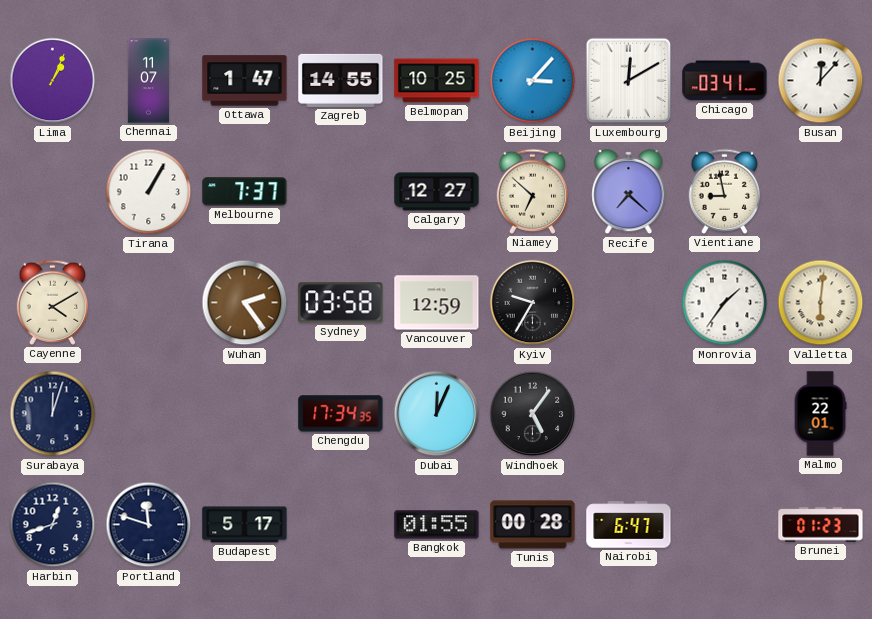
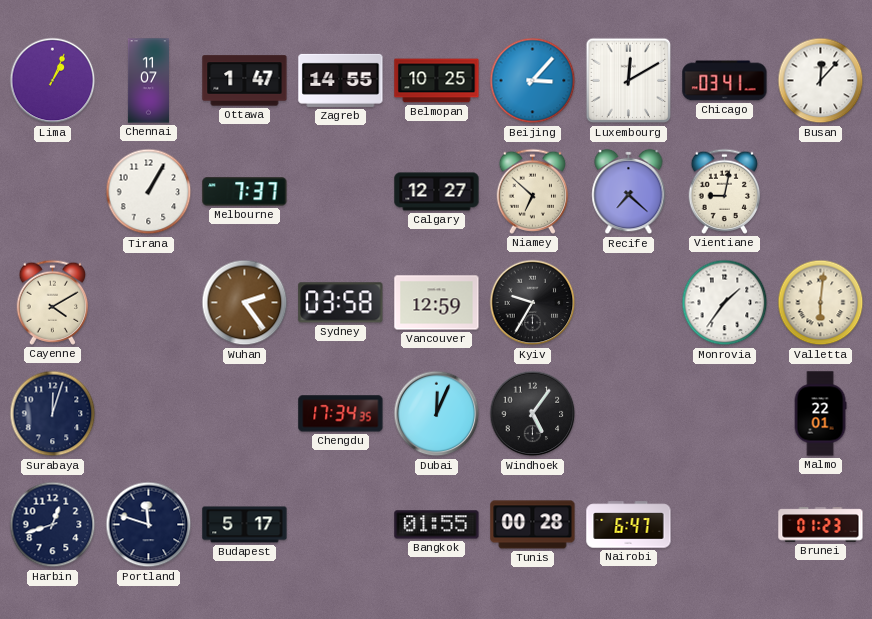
Vientiane: 8:58 -> 9:02 (725, 191)
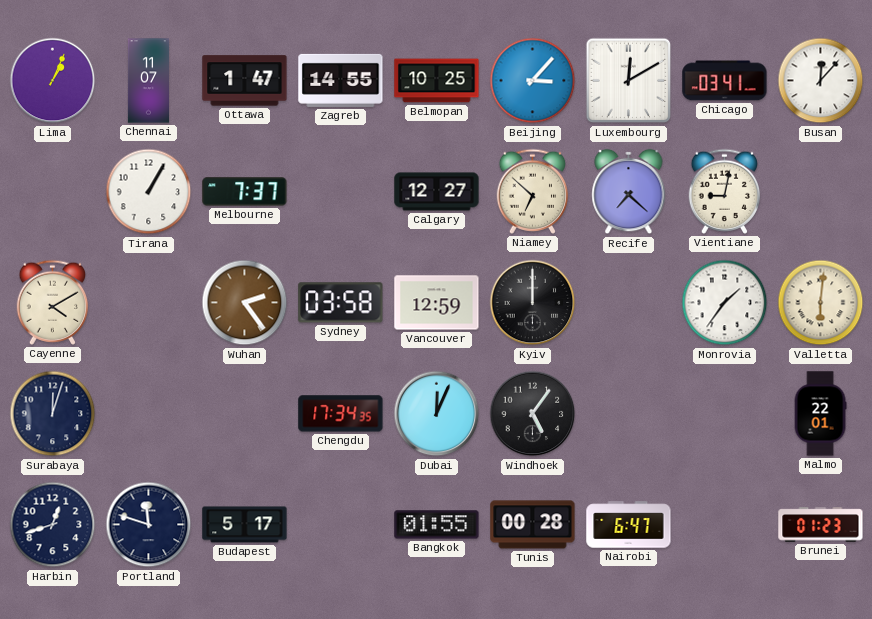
Kyiv: 9:35 -> 12:00 (533, 303)
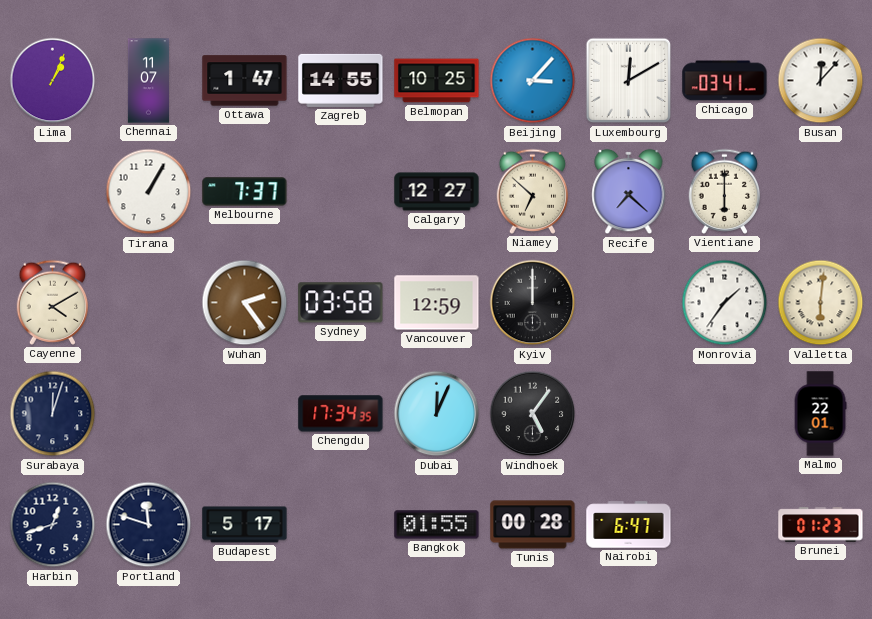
Vientiane: 9:02 -> 6:00 (725, 191)
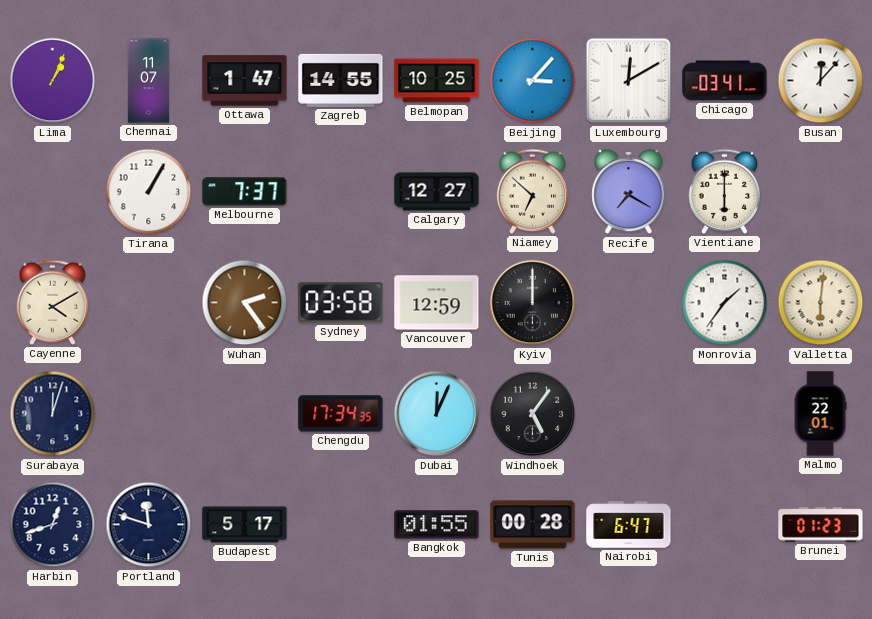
Recife: 7:22 -> 7:20 (629, 192)
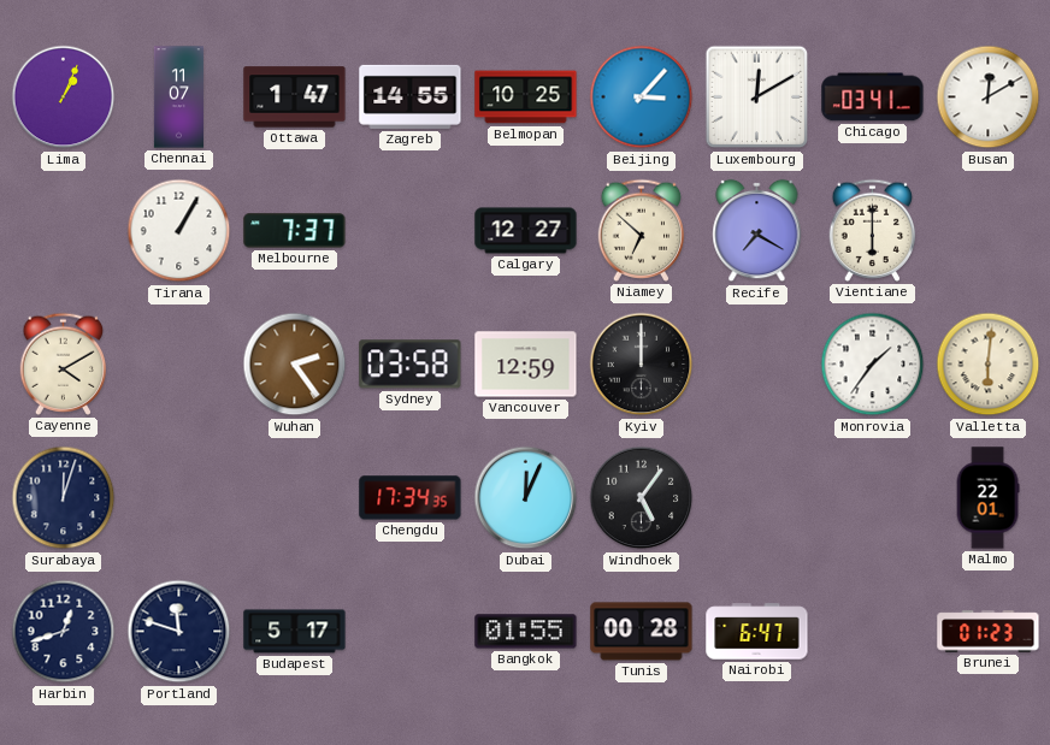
Busan: 12:07 -> 12:10 (989, 97)
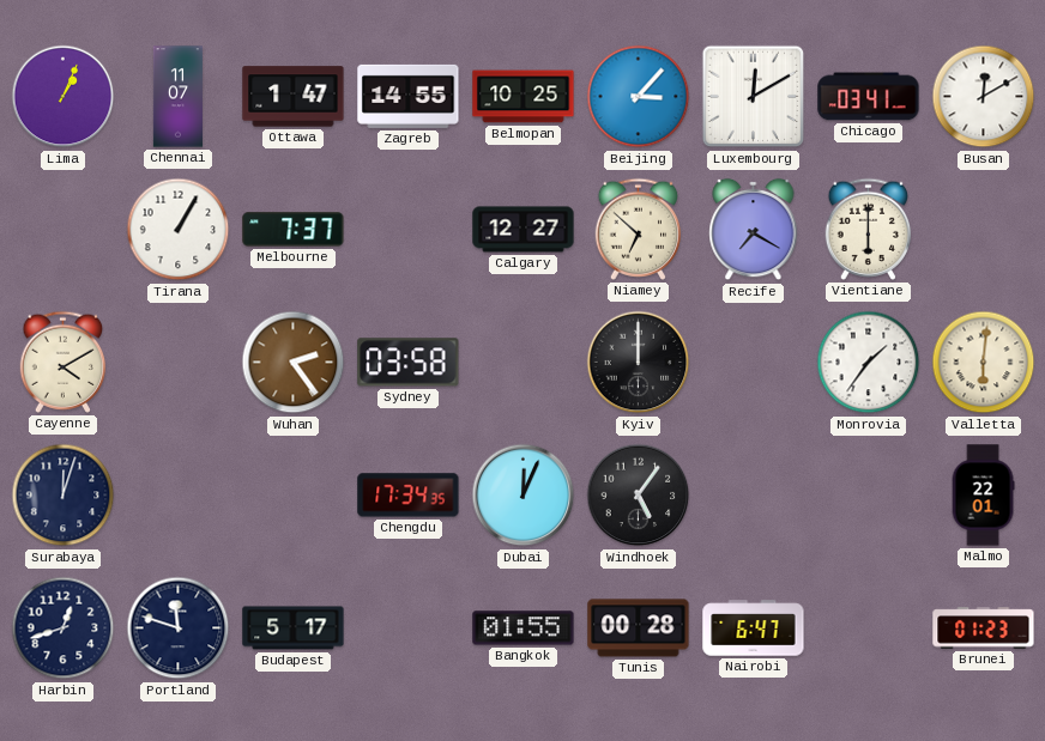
Vancouver: 12:59 -> none (526, 365)
